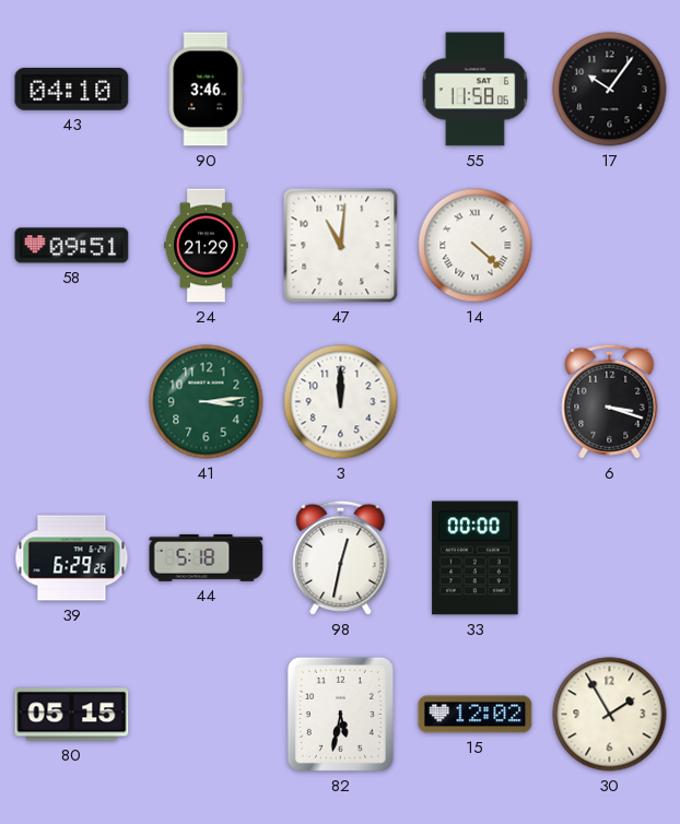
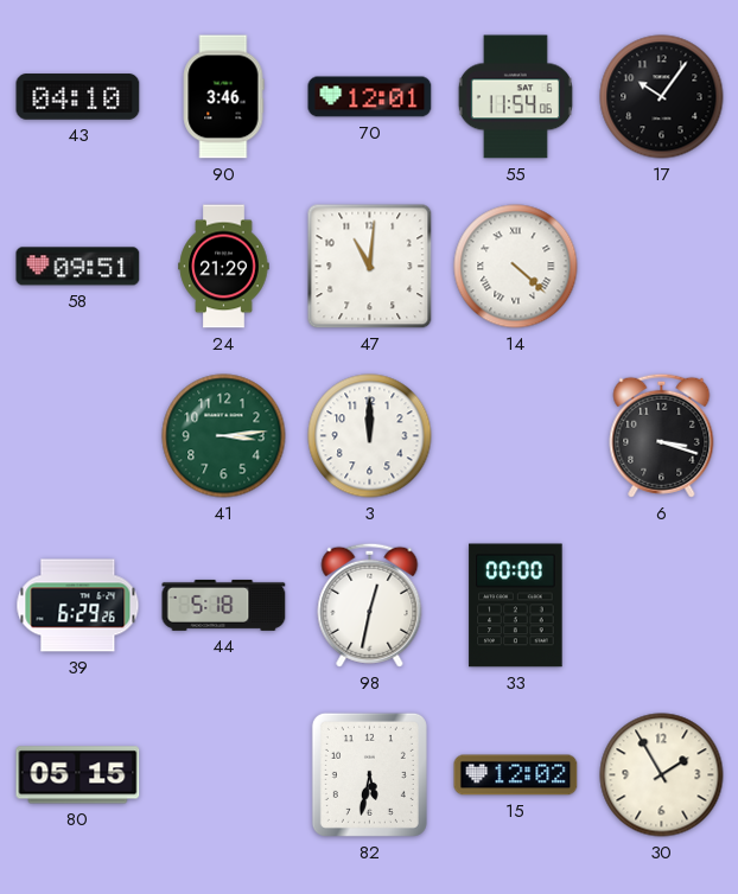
70: none -> 12:01 (370, 97)
55: 11:58 -> 11:54 (515, 97)
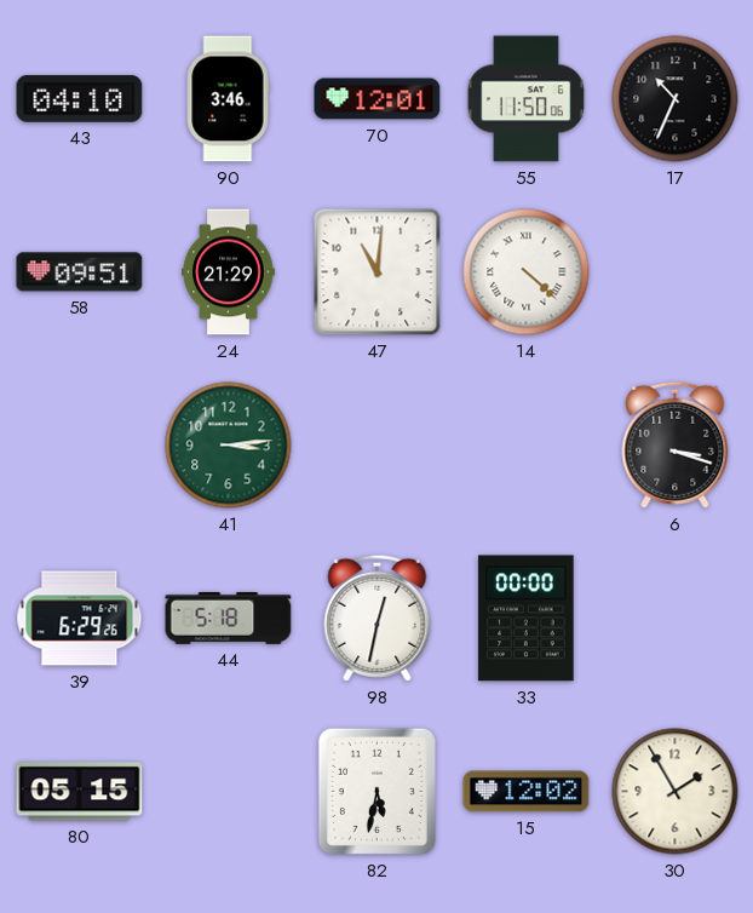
55: 11:54 -> 11:50 (525, 99)
17: 10:06 -> 10:34 (676, 99)
3: 12:00 -> none (370, 436)
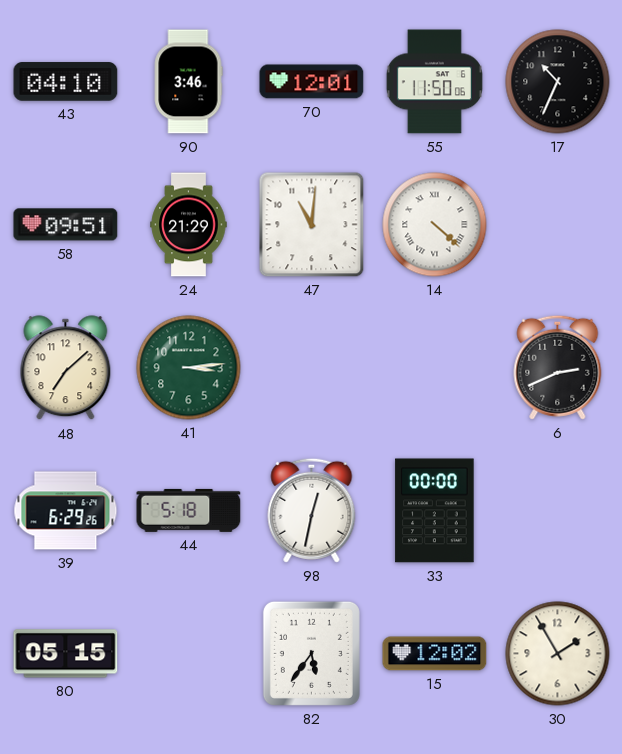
48: none -> 7:08 (66, 368)
6: 3:18 -> 2:41 (558, 367)
82: 5:32 -> 5:36 (311, 653)
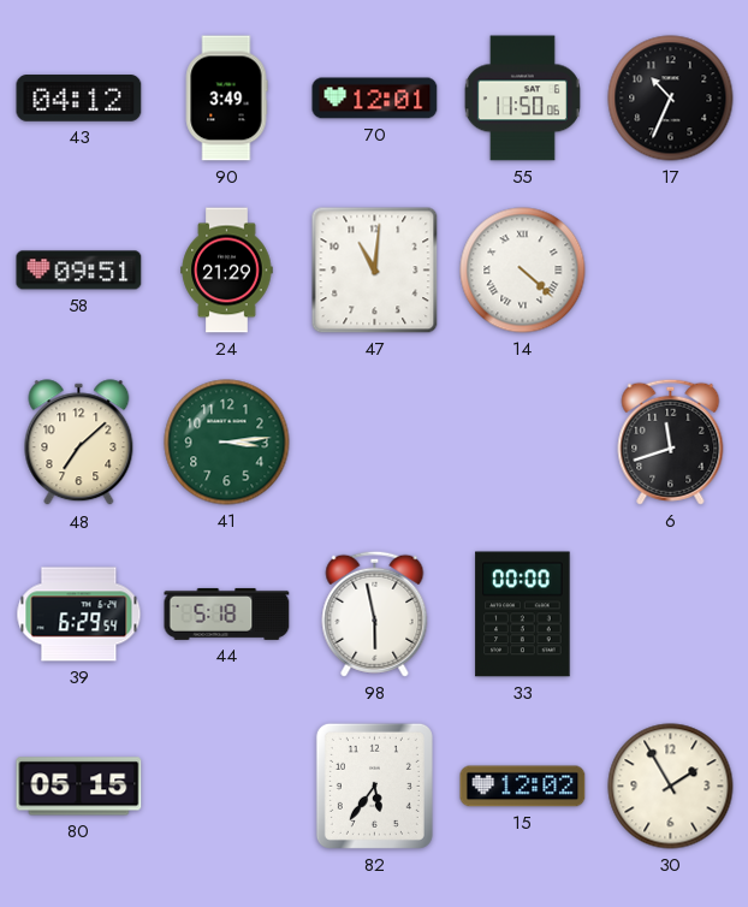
43: 04:10 -> 04:12 (79, 99)
90: 3:46 -> 3:49 (226, 99)
6: 2:41 -> 11:42 (671, 441)
39: 6:29:26 -> 6:29:54 (79, 615)
98: 12:32 -> 5:58 (375, 613)
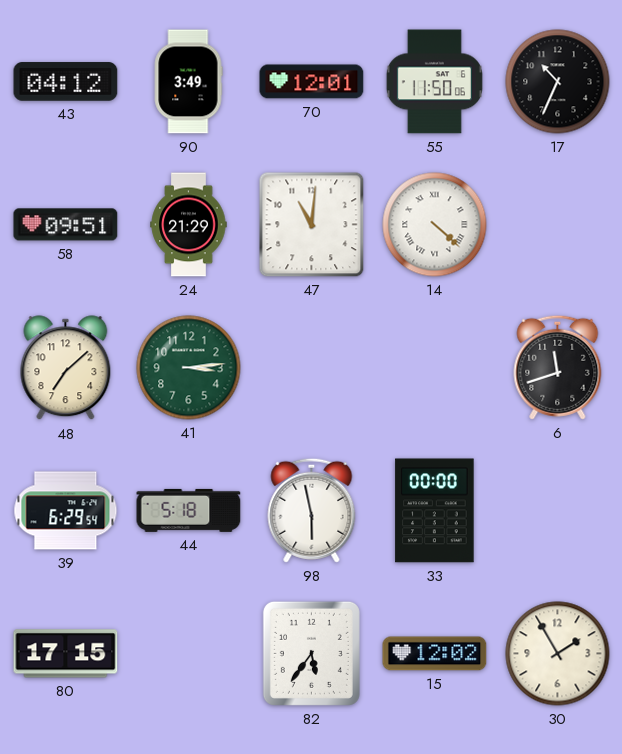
80: 05:15 -> 17:15 (66, 654)
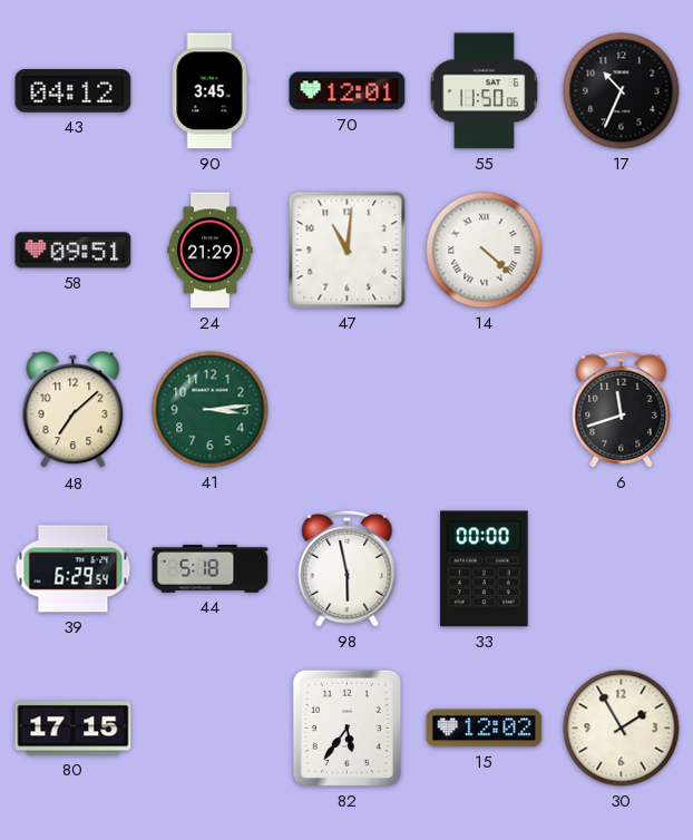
90: 3:49 -> 3:45 (209, 91)
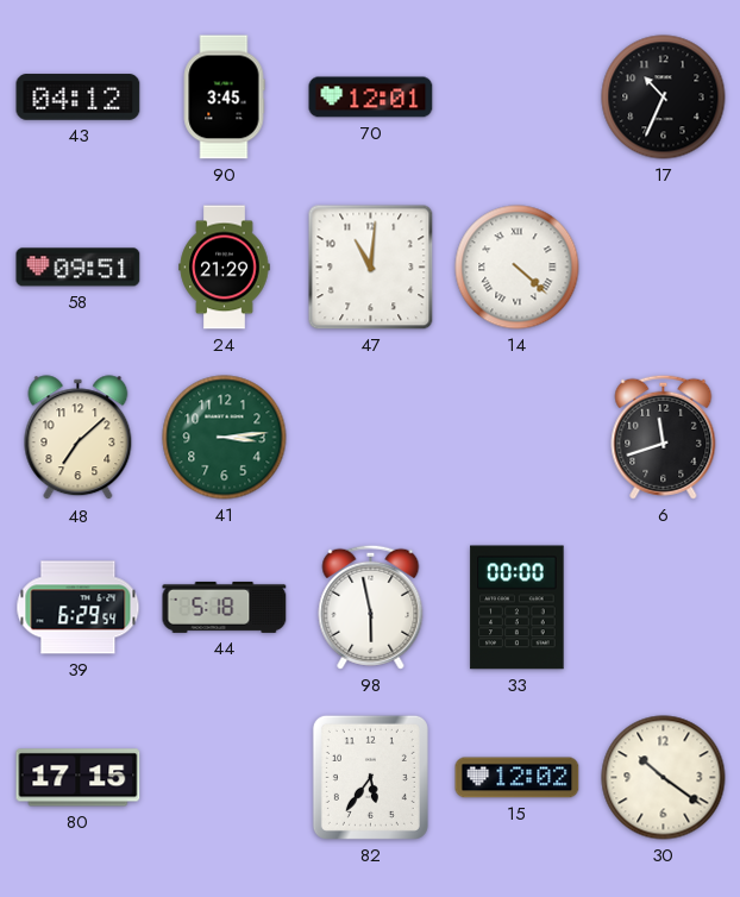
55: 11:50 -> none (484, 91)
30: 1:55 -> 10:21 (664, 778)
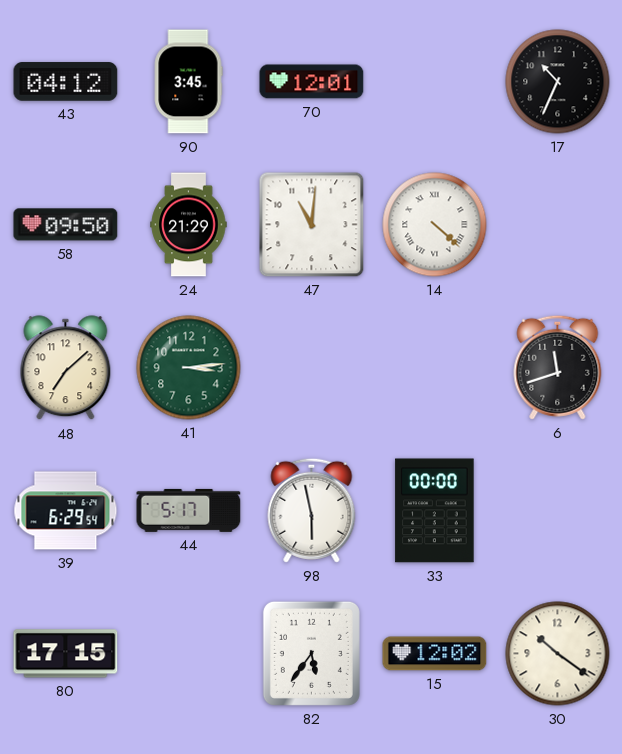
58: 09:51 -> 09:50 (66, 225)
44: 5:18 -> 5:17 (189, 510)
